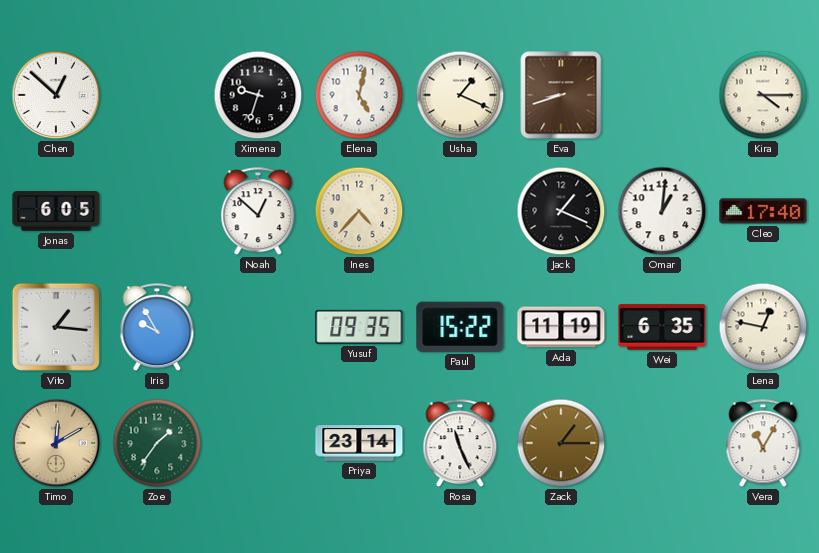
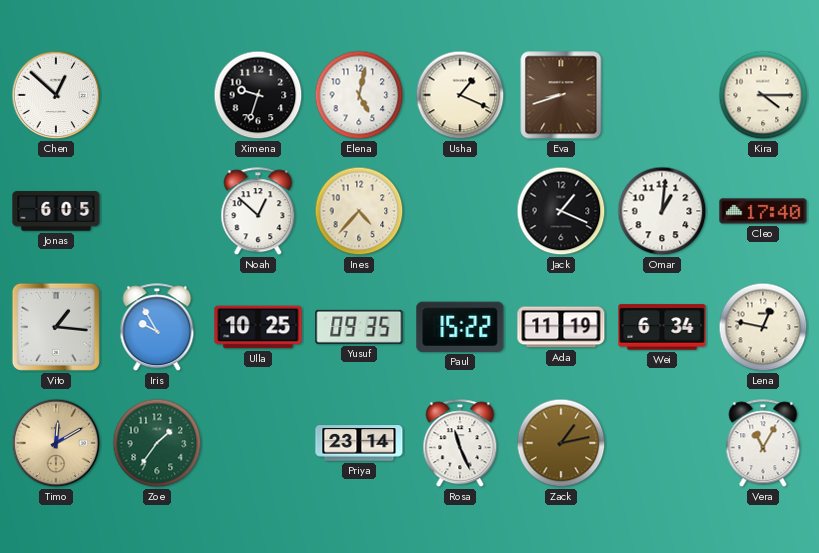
Ulla: none -> 10:25 (258, 327)
Wei: 6:35 -> 6:34 (662, 327)
Zack: 1:15 -> 1:13 (561, 443)
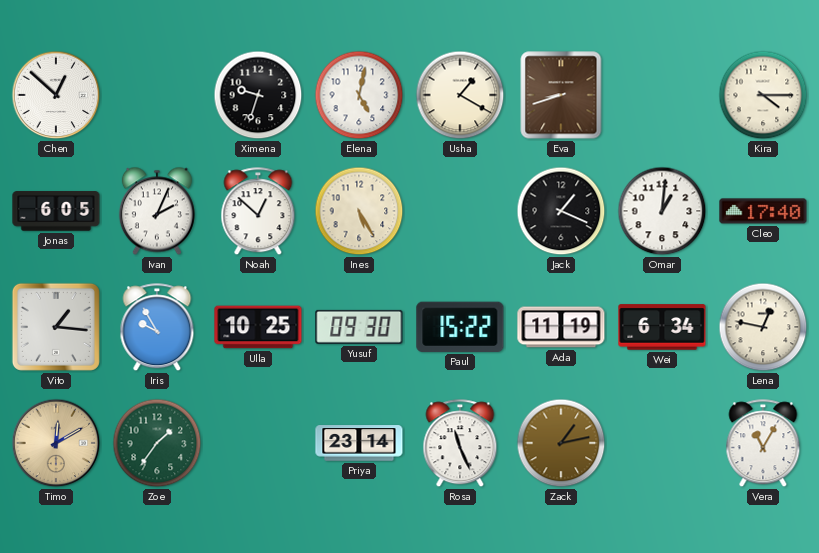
Usha: 1:19 -> 1:20 (460, 95)
Ivan: none -> 2:04 (157, 211)
Ines: 4:37 -> 5:25 (359, 211)
Yusuf: 09:35 -> 09:30 (359, 327)
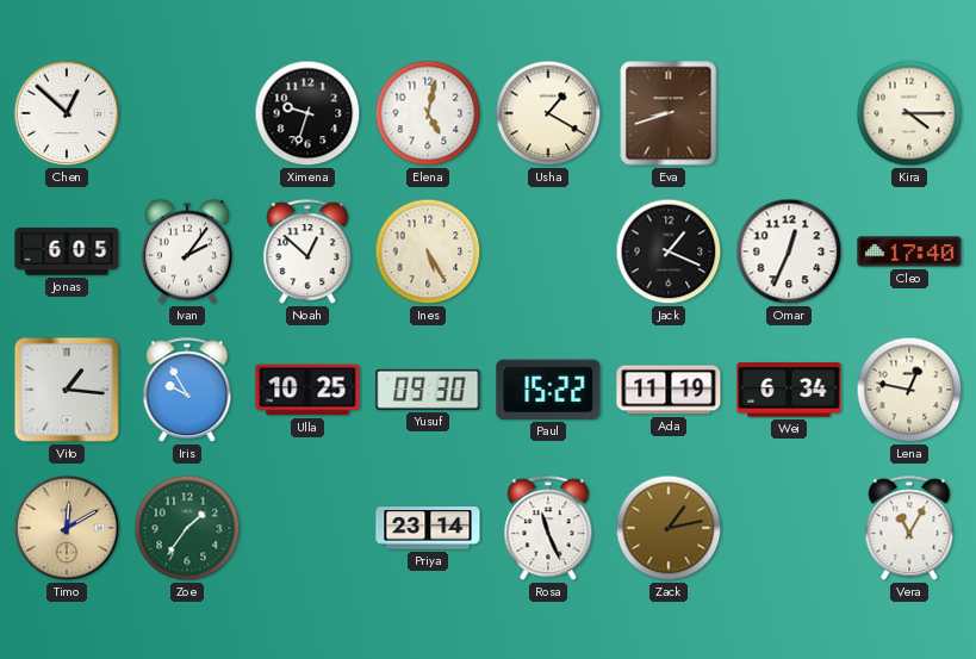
Ivan: 2:04 -> 2:06 (187, 251)
Omar: 1:01 -> 12:34 (789, 251)
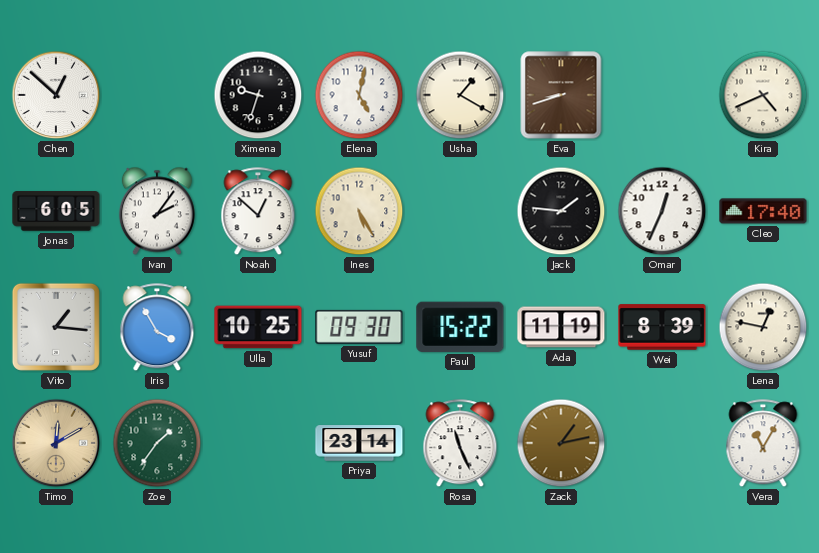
Kira: 4:15 -> 4:41 (763, 95)
Jack: 1:19 -> 1:46 (561, 211)
Iris: 9:55 -> 3:55 (157, 328)
Wei: 6:34 -> 8:39 (662, 327)
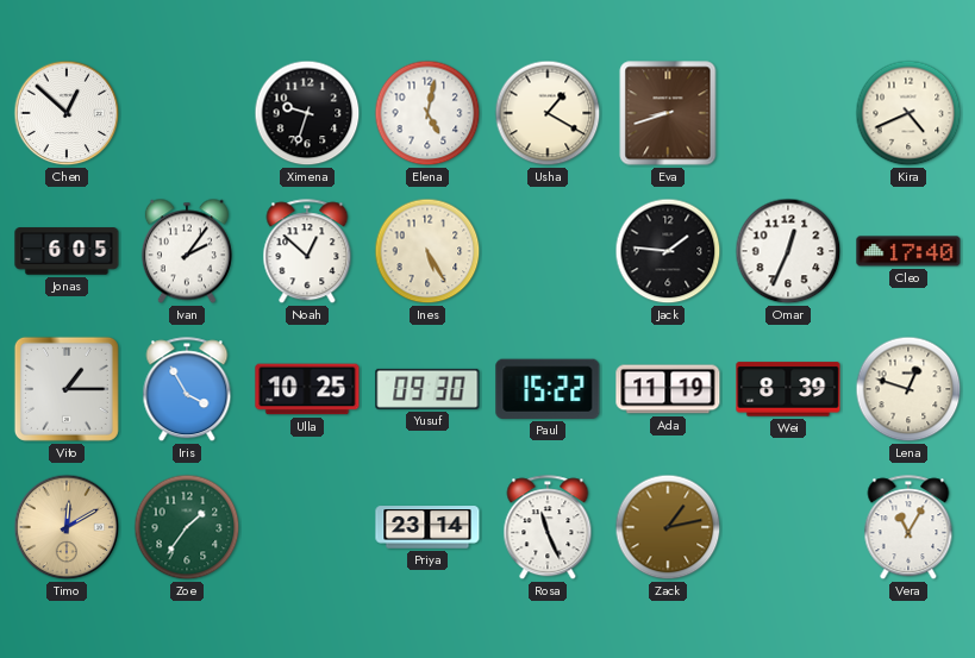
Vito: 1:16 -> 1:15 (67, 389)
Lena: 12:47 -> 12:48 (908, 389)
